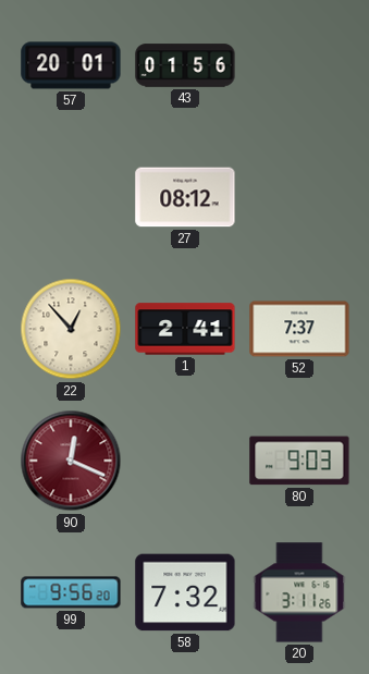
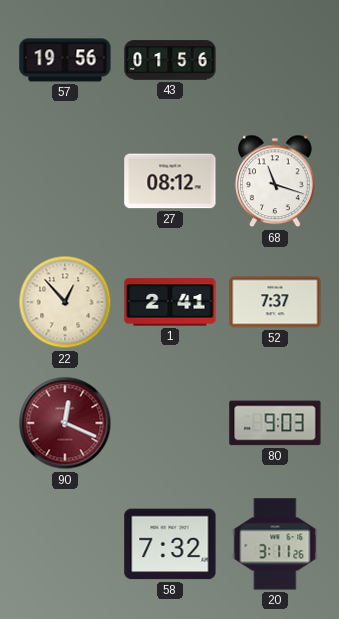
57: 20:01 -> 19:56 (65, 60)
68: none -> 11:18 (275, 181)
99: 9:56 -> none (71, 592)
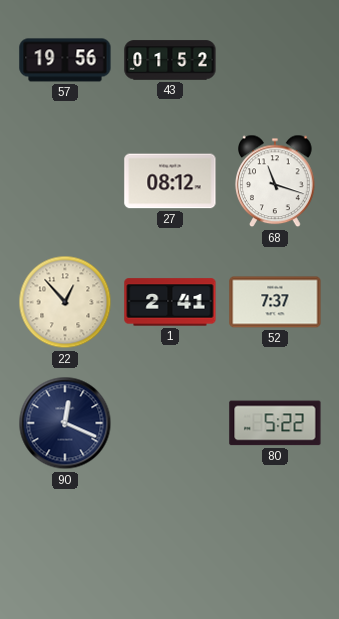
43: 01:56 -> 01:52 (170, 60)
90 dial: burgundy -> navy (65, 423)
80: 9:03 -> 5:22 (275, 423)
58: 7:32 -> none (170, 544)
20: 3:11 -> none (275, 544)
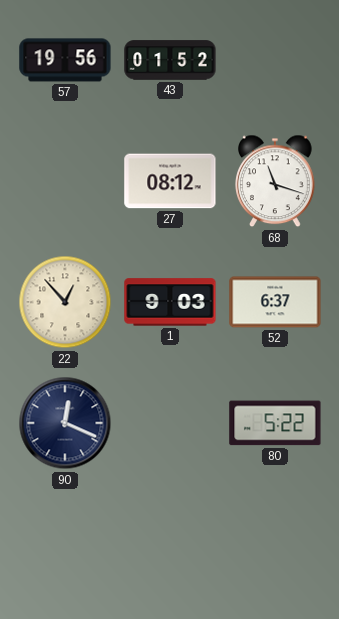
1: 2:41 -> 9:03 (170, 302)
52: 7:37 -> 6:37 (275, 302)
